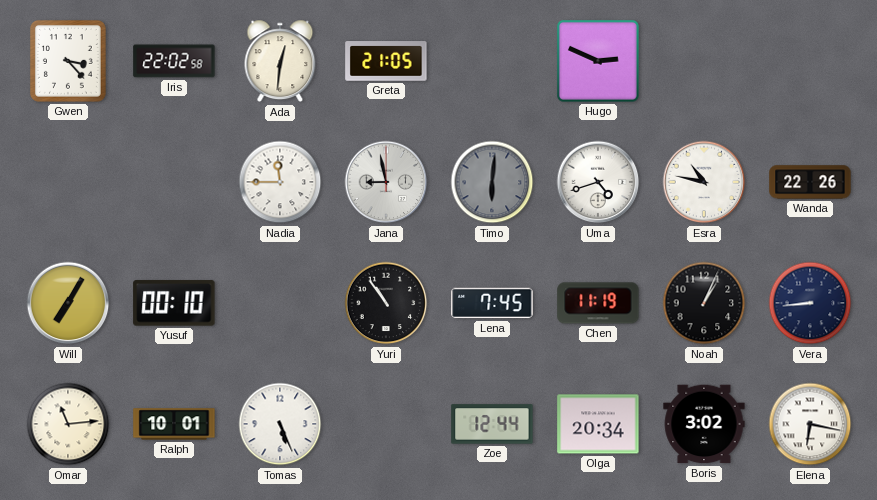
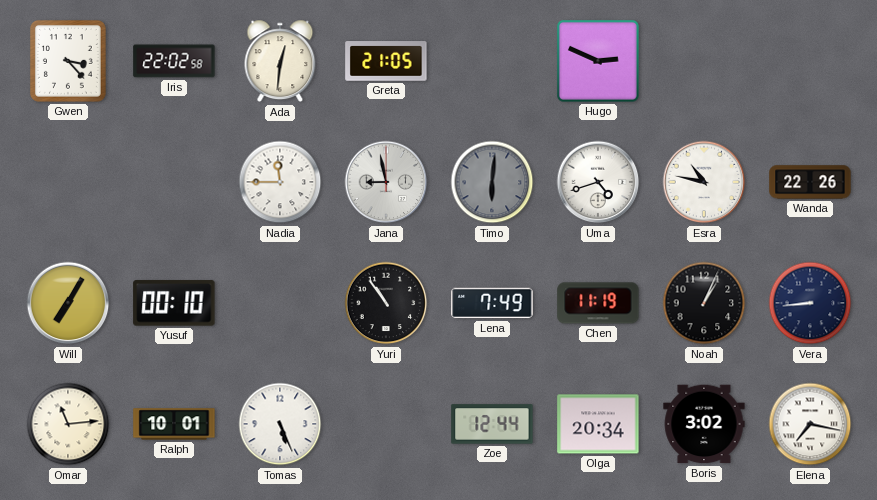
Lena: 7:45 -> 7:49 (492, 303)
Elena: 6:17 -> 7:17 (810, 424)
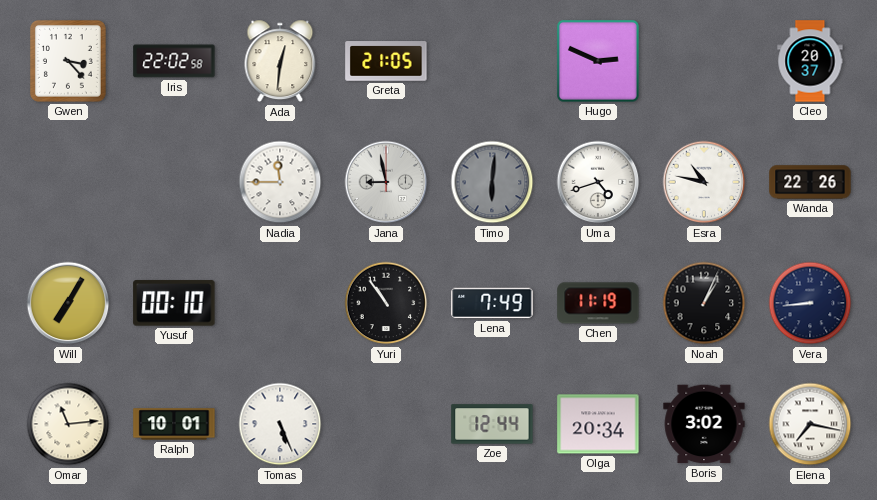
Cleo: none -> 20:37 (810, 61)
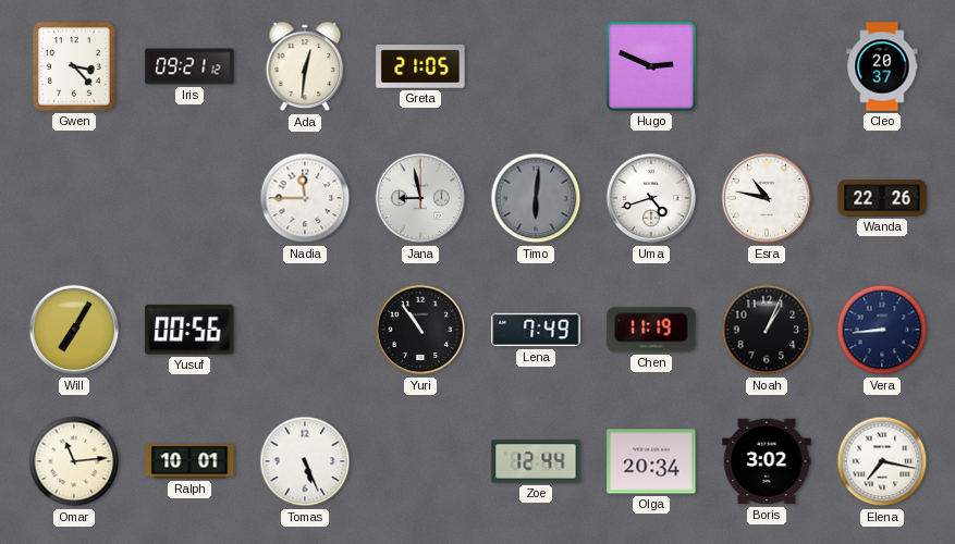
Iris: 22:02 -> 09:21 (189, 66)
Yusuf: 00:10 -> 00:56 (189, 330)
